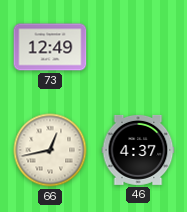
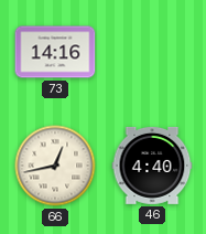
73: 12:49 -> 14:16 (55, 52)
46: 4:37 -> 4:40 (152, 166)
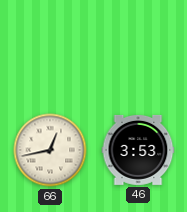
73: 14:16 -> none (55, 52)
46: 4:40 -> 3:53 (138, 150)
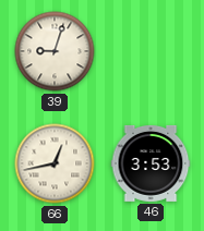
39: none -> 9:03 (55, 51)
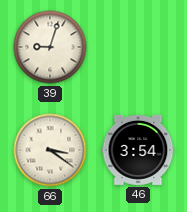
66: 12:43 -> 3:21 (50, 150)
46: 3:53 -> 3:54 (138, 150)
